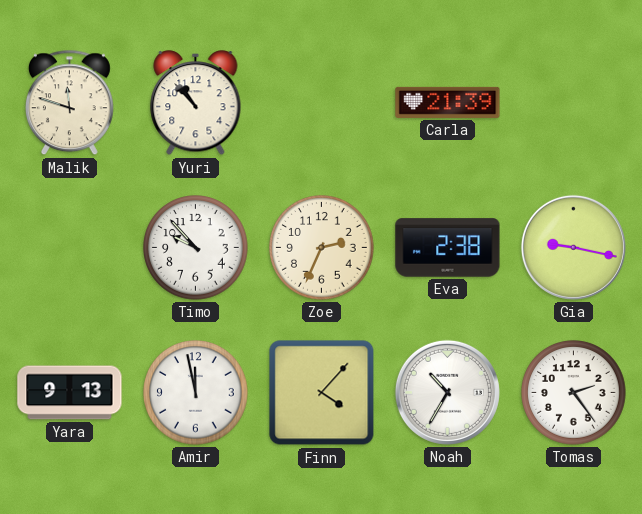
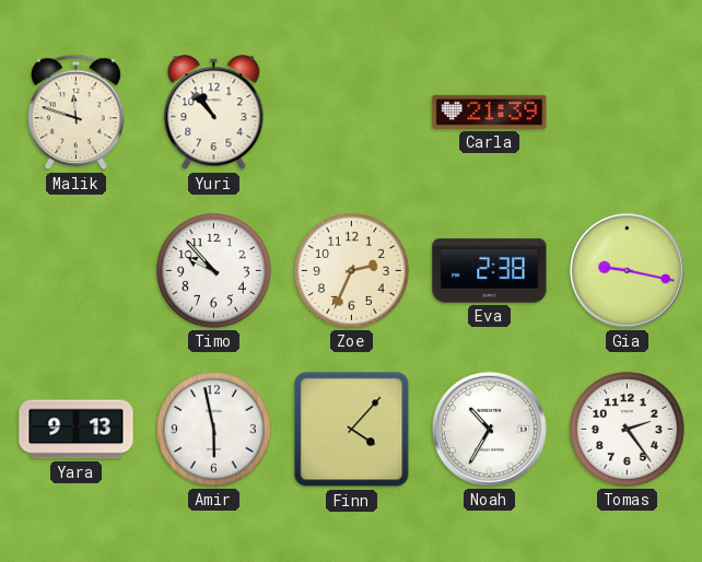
Amir: 11:58 -> 5:58 (214, 430)
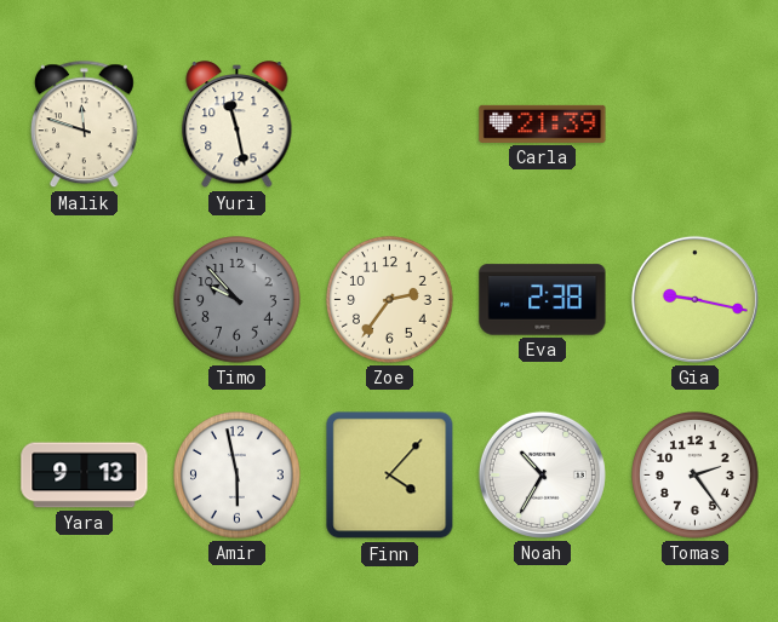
Yuri: 10:53 -> 11:28 (238, 125)
Timo dial: white -> grey (238, 300)
Zoe: 2:34 -> 2:36 (390, 300)
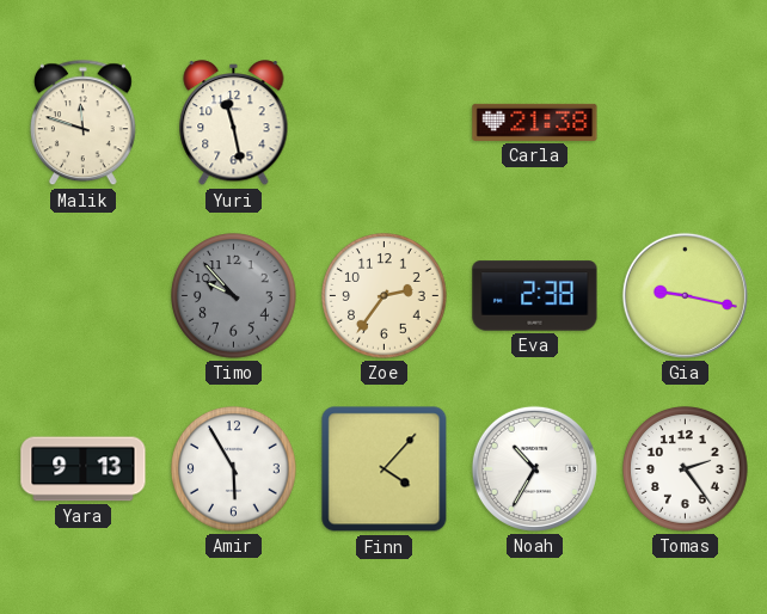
Carla: 21:39 -> 21:38 (535, 122)
Amir: 5:58 -> 5:55 (234, 469)
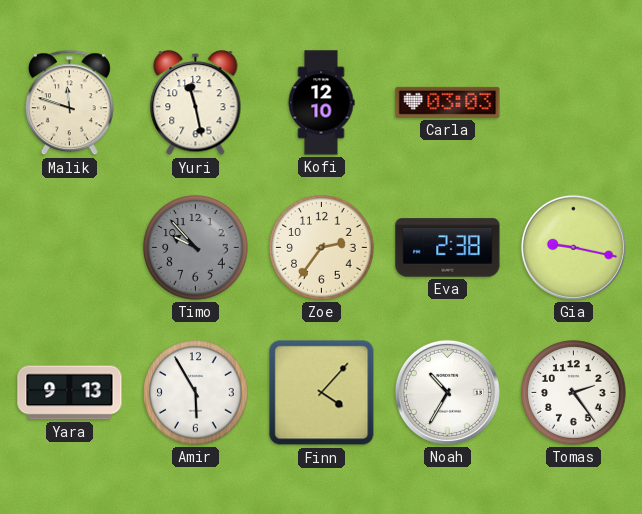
Kofi: none -> 12:10 (321, 103)
Carla: 21:38 -> 03:03 (448, 102)
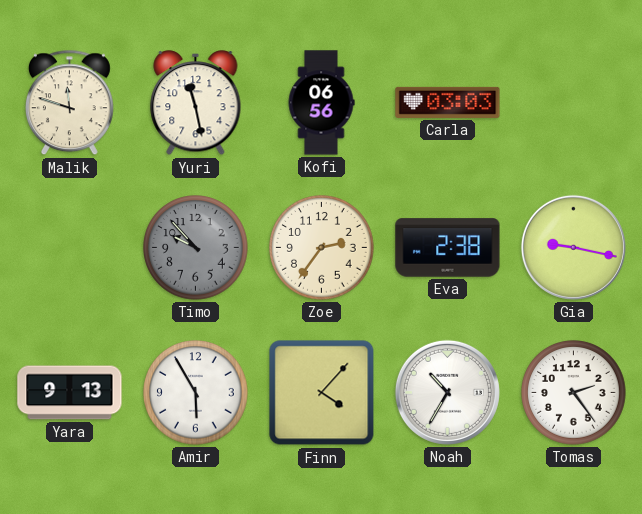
Kofi: 12:10 -> 06:56 (321, 103)
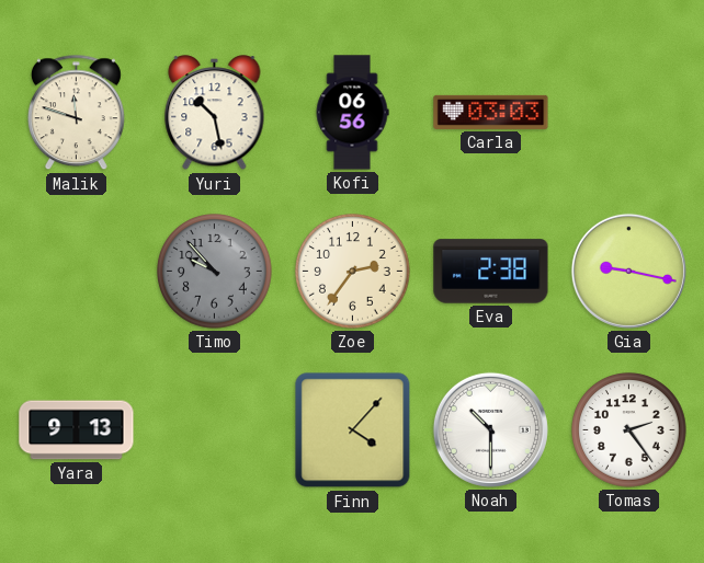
Yuri: 11:28 -> 10:28 (215, 113)
Amir: 5:55 -> none (196, 393)
Noah: 10:35 -> 10:30 (490, 429)
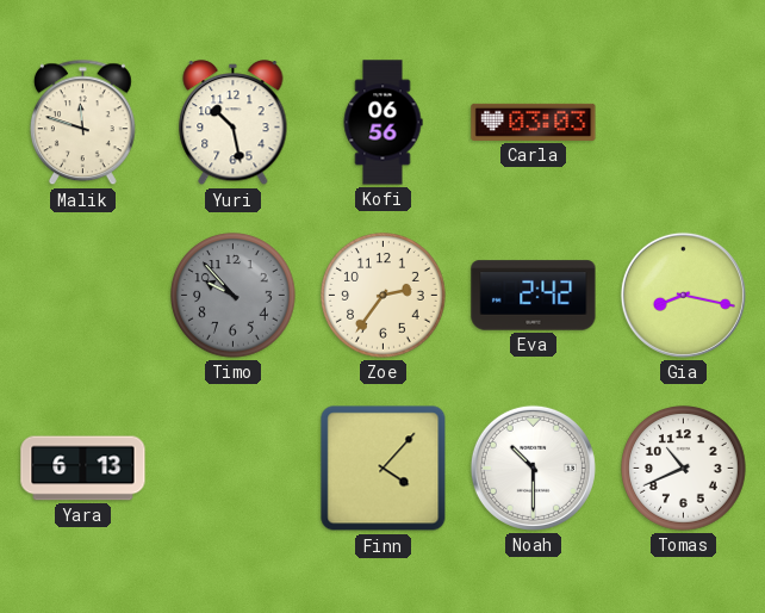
Eva: 2:38 -> 2:42 (534, 296)
Gia: 9:17 -> 8:17 (683, 295)
Yara: 9:13 -> 6:13 (83, 469)
Tomas: 2:24 -> 10:41 (684, 469)
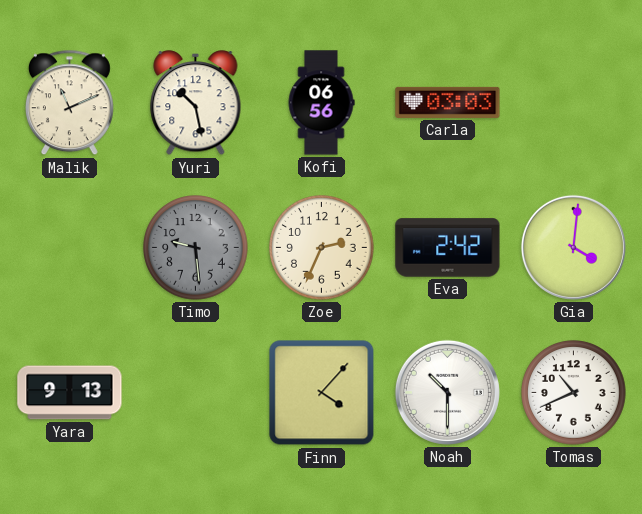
Malik: 11:48 -> 11:11 (69, 103)
Timo: 9:53 -> 9:29 (196, 248)
Zoe: 2:36 -> 2:34 (322, 248)
Gia: 8:17 -> 4:01 (573, 247)
Yara: 6:13 -> 9:13 (70, 393)
